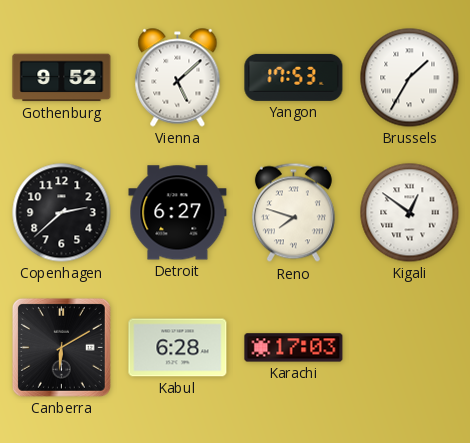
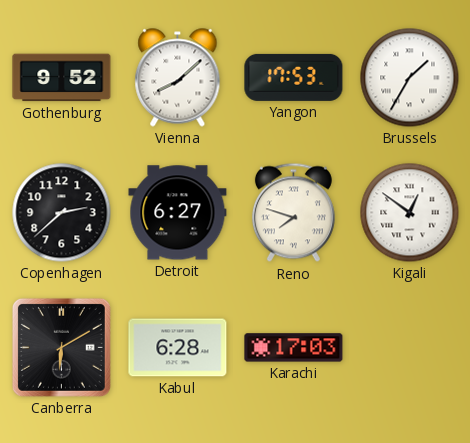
Vienna: 5:08 -> 8:08 (178, 78)
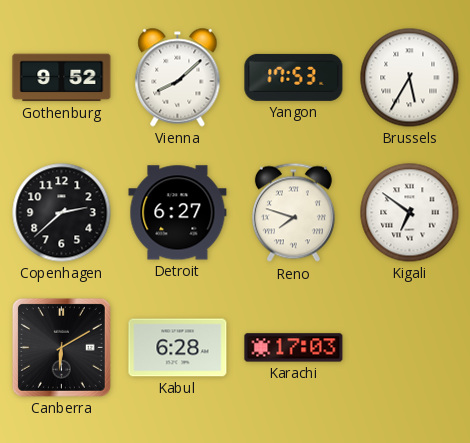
Brussels: 1:35 -> 5:35 (410, 78)
Kigali: 12:51 -> 6:51 (410, 213)
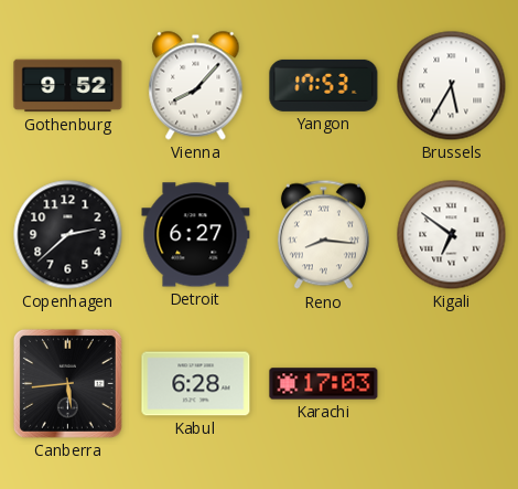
Vienna: 8:08 -> 8:07 (196, 86)
Reno: 7:48 -> 8:16 (323, 235)
Canberra: 6:10 -> 5:44 (67, 383)
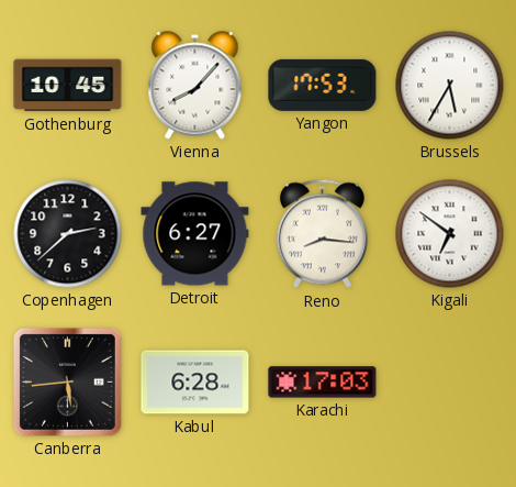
Gothenburg: 9:52 -> 10:45 (68, 86)
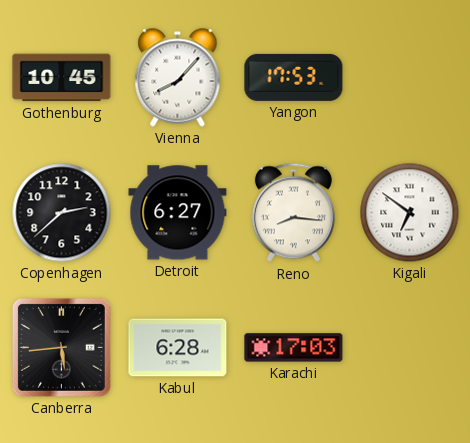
Brussels: 5:35 -> none (450, 86)
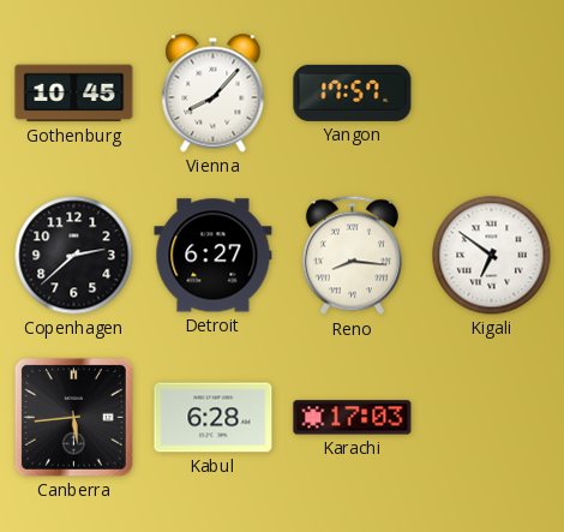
Yangon: 17:53 -> 17:57 (353, 92)
